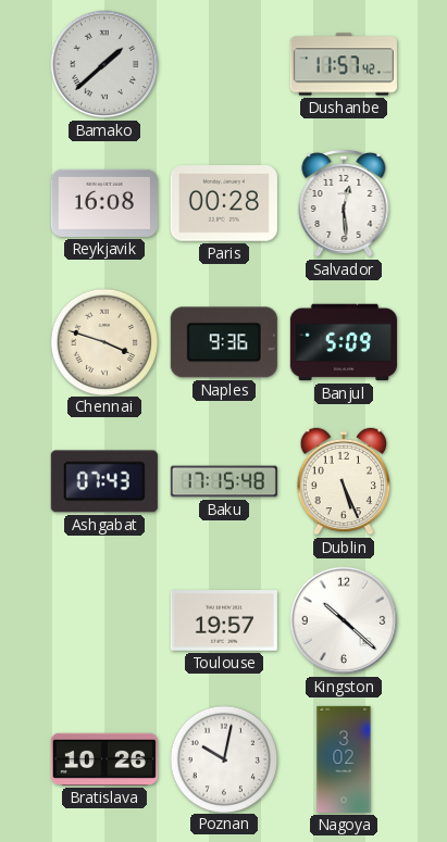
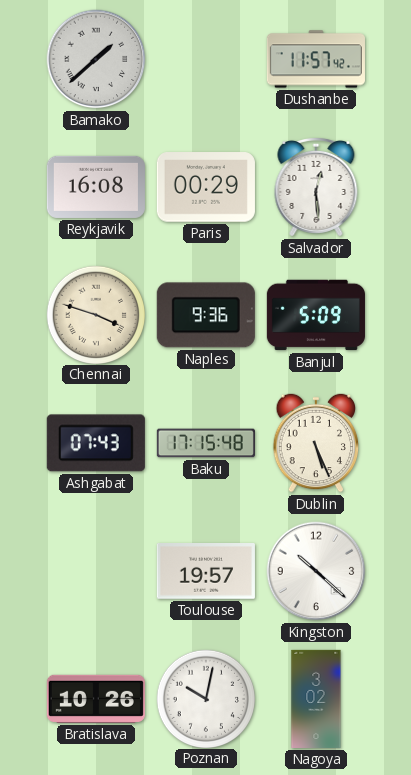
Paris: 00:28 -> 00:29 (206, 187)
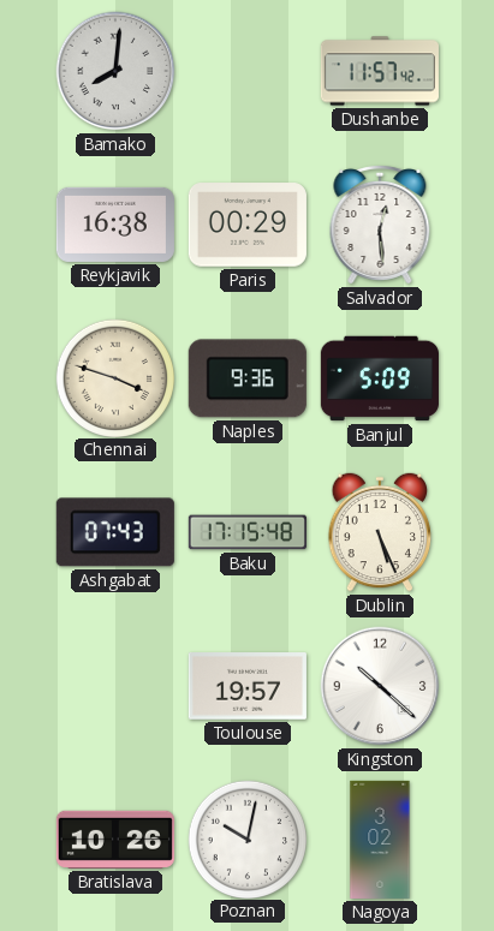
Bamako: 1:38 -> 8:01 (115, 71)
Reykjavik: 16:08 -> 16:38 (115, 225)
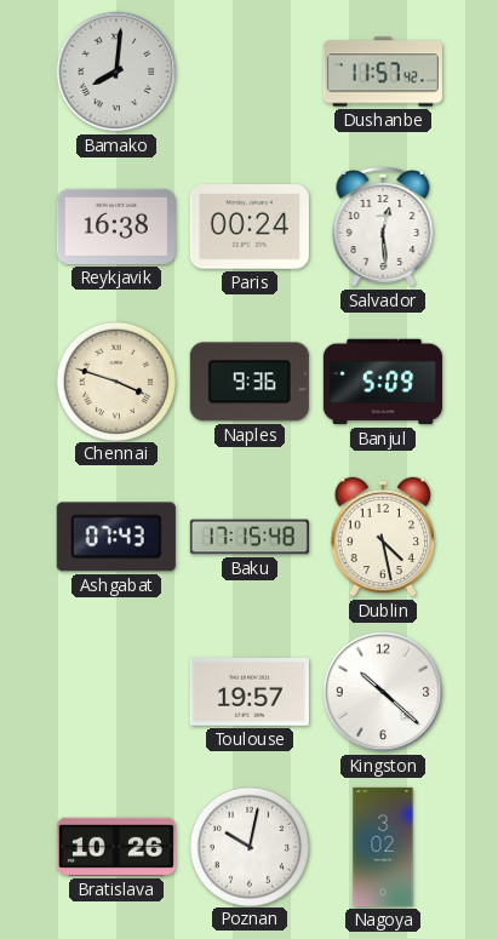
Paris: 00:29 -> 00:24 (250, 227)
Dublin: 5:26 -> 4:28 (383, 537)
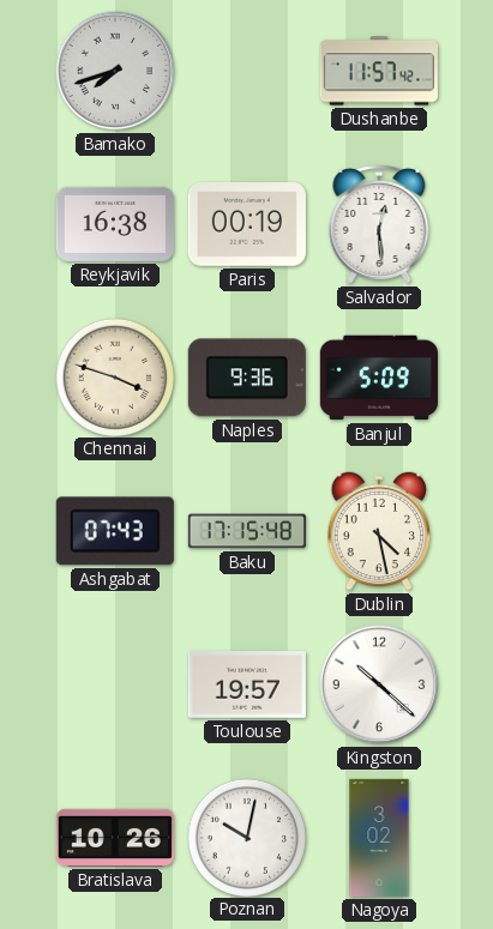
Bamako: 8:01 -> 7:42 (115, 71)
Paris: 00:24 -> 00:19 (247, 224)
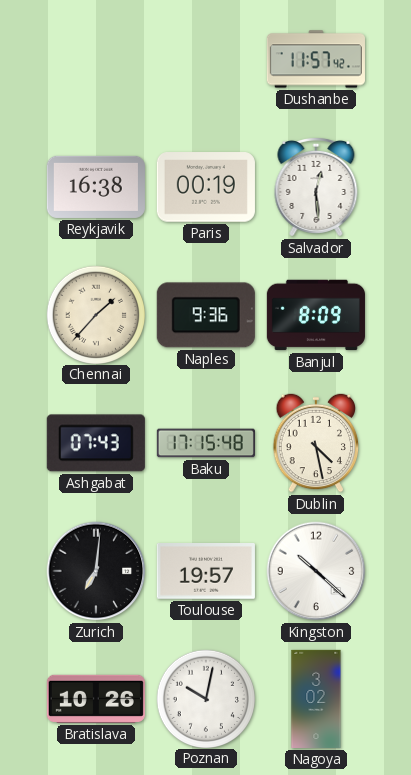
Bamako: 7:42 -> none (115, 71)
Chennai: 3:48 -> 1:37 (95, 314)
Banjul: 5:09 -> 8:09 (316, 315)
Zurich: none -> 7:01 (96, 571)
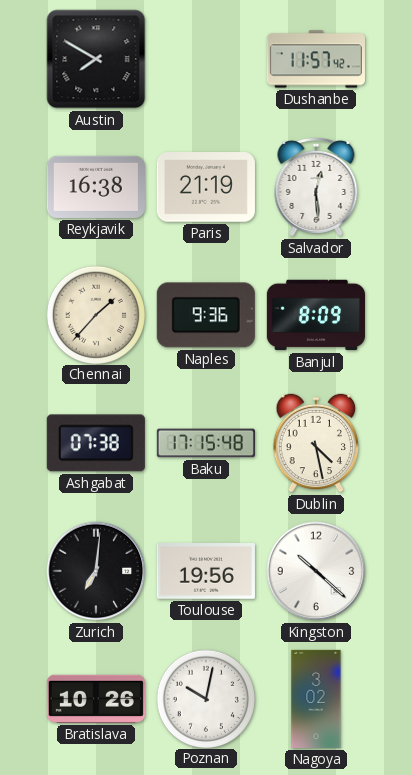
Austin: none -> 7:50 (96, 59)
Paris: 00:19 -> 21:19 (206, 187)
Ashgabat: 07:43 -> 07:38 (96, 443)
Toulouse: 19:57 -> 19:56 (206, 572)
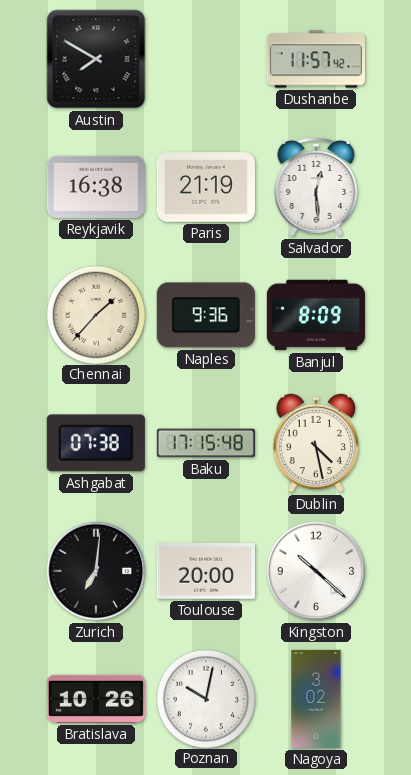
Toulouse: 19:56 -> 20:00 (206, 572)
